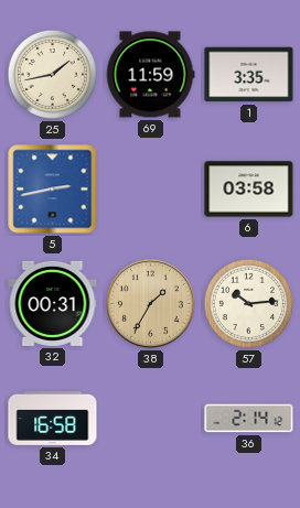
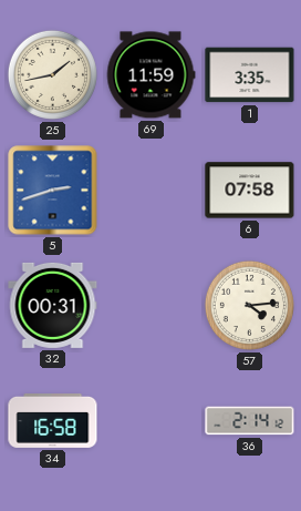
5: 2:43 -> 2:42 (53, 191)
6: 03:58 -> 07:58 (250, 191)
38: 1:35 -> none (150, 303)
57: 10:14 -> 4:14 (249, 305)
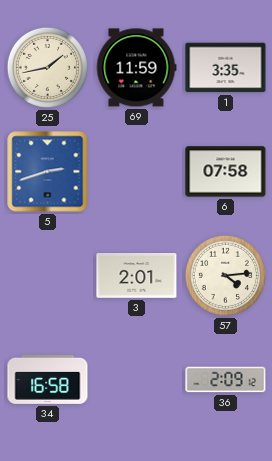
32: 00:31 -> none (53, 305)
3: none -> 2:01 (137, 276)
36: 2:14 -> 2:09 (226, 380)
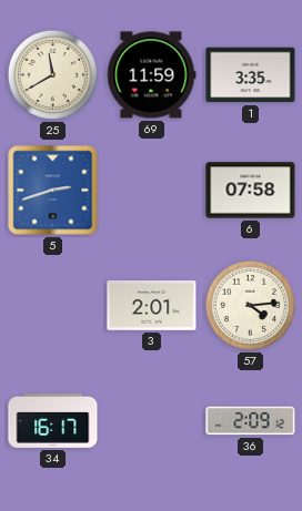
25: 1:43 -> 11:40 (52, 74)
34: 16:58 -> 16:17 (53, 420)
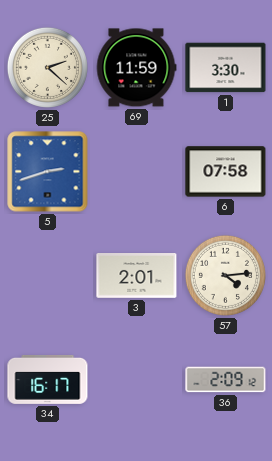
25: 11:40 -> 2:22 (47, 67)
1: 3:35 -> 3:30 (226, 68)
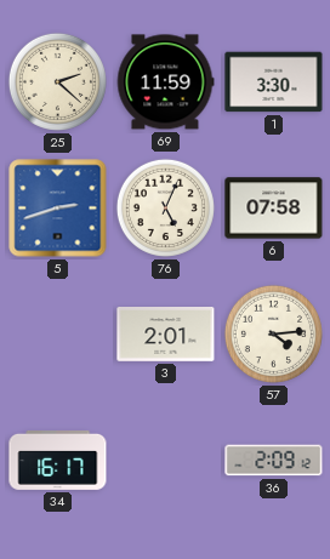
76: none -> 5:04 (165, 207)
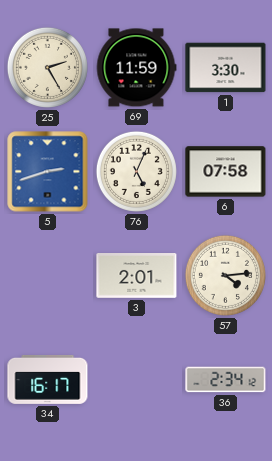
25: 2:22 -> 2:25 (47, 67)
36: 2:09 -> 2:34 (226, 380)
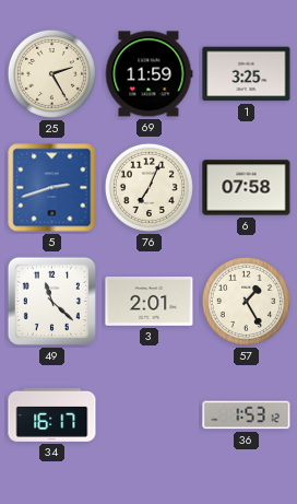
1: 3:30 -> 3:25 (247, 74)
76: 5:04 -> 7:04 (148, 187)
49: none -> 11:22 (51, 301)
57: 4:14 -> 1:25 (246, 301)
36: 2:34 -> 1:53 (247, 415)
